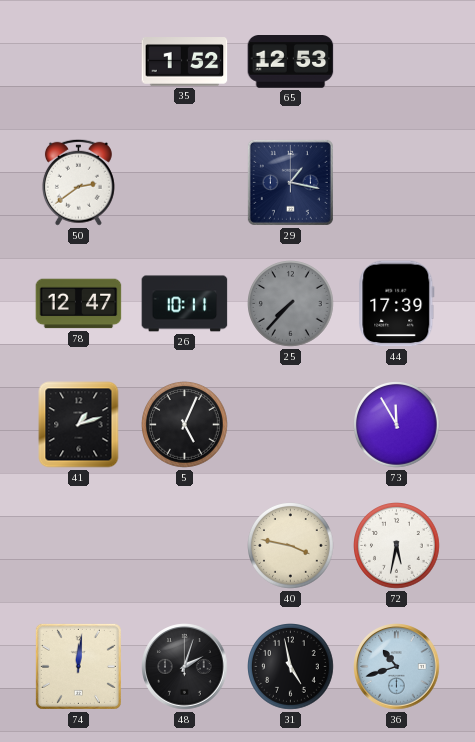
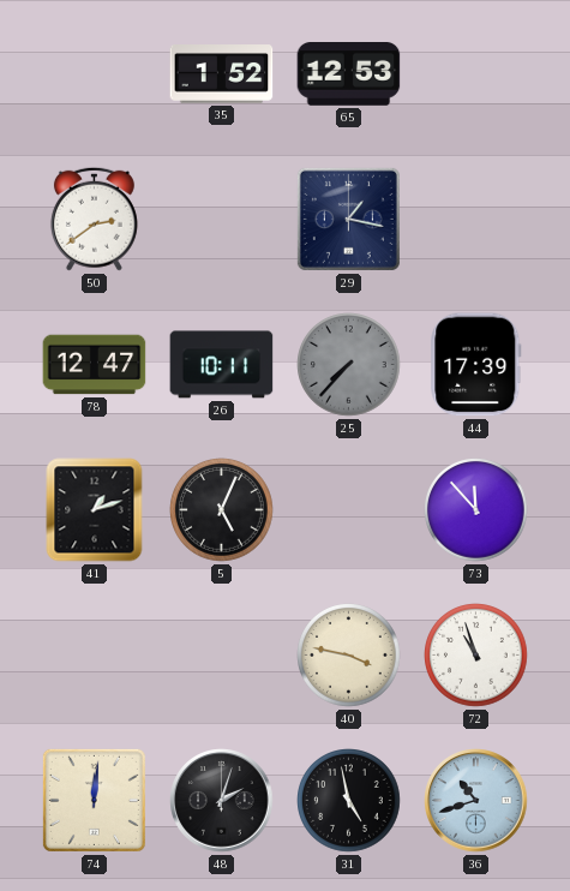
73: 11:55 -> 11:53 (476, 510)
72: 5:32 -> 10:57 (476, 656)
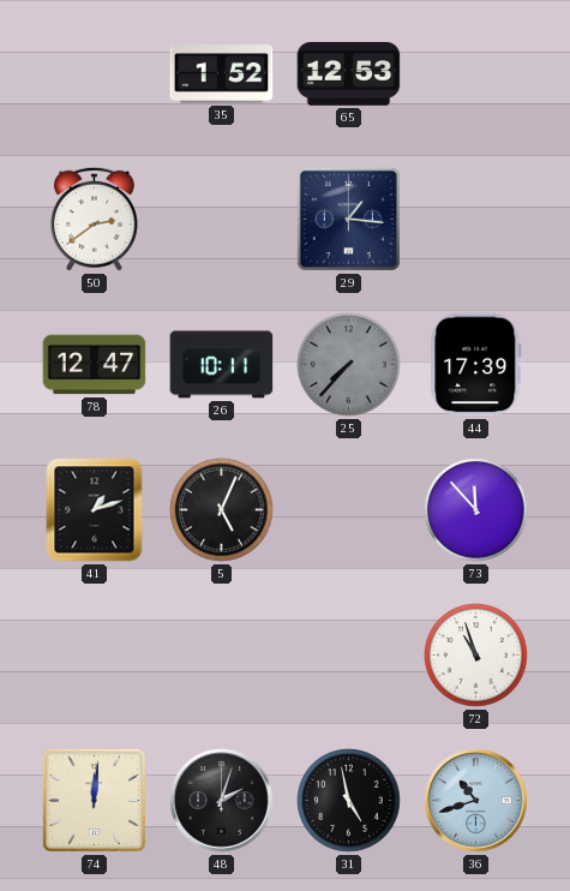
29: 1:17 -> 1:16 (348, 219)
40: 3:47 -> none (349, 656)
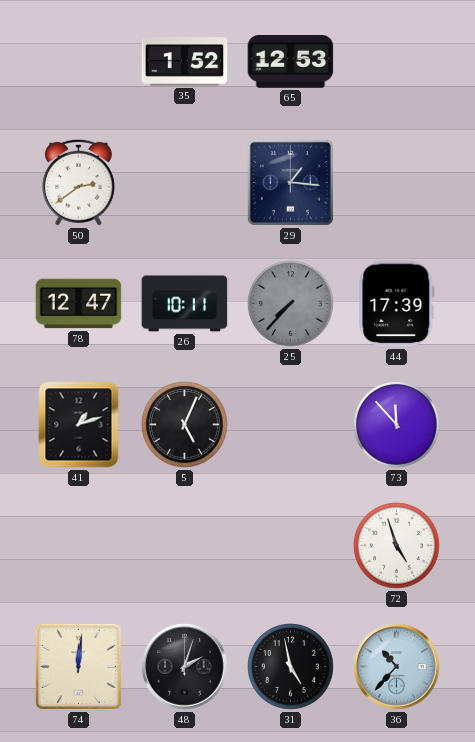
72: 10:57 -> 4:57 (397, 546)
36: 10:42 -> 10:37 (397, 667)
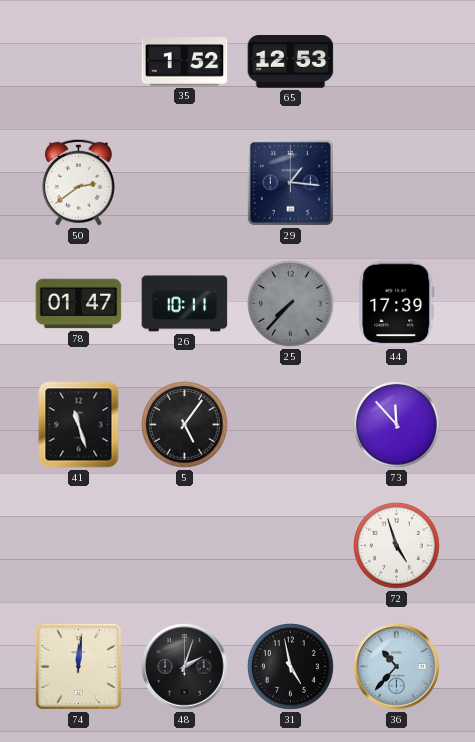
78: 12:47 -> 01:47 (79, 304)
41: 1:12 -> 11:27 (79, 425)
5: 5:04 -> 5:06 (185, 425)
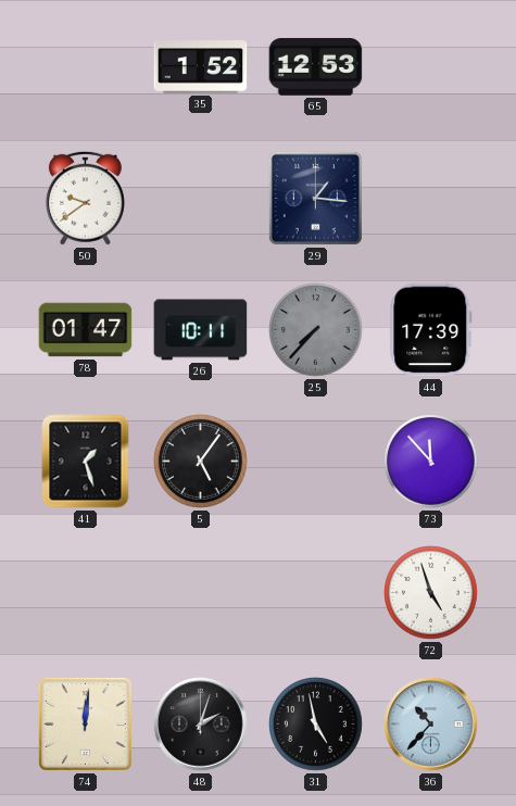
50: 2:39 -> 9:39 (85, 198)
41: 11:27 -> 1:27 (86, 462)
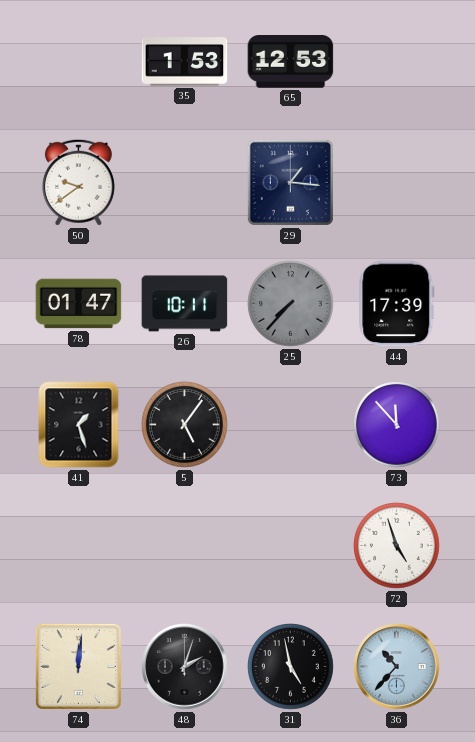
35: 1:52 -> 1:53 (185, 62)
